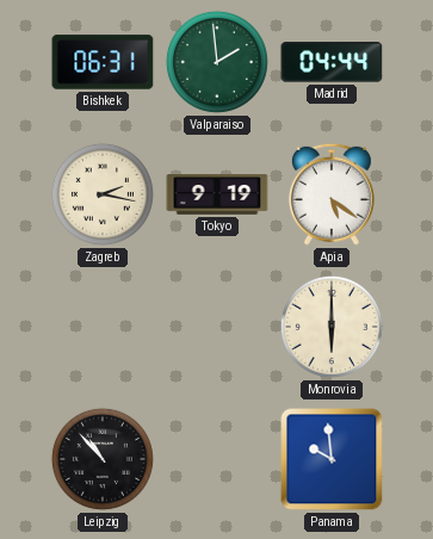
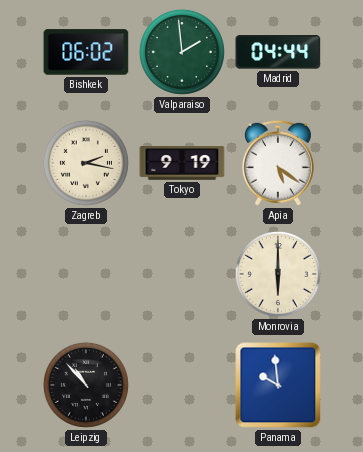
Bishkek: 06:31 -> 06:02 (86, 52)
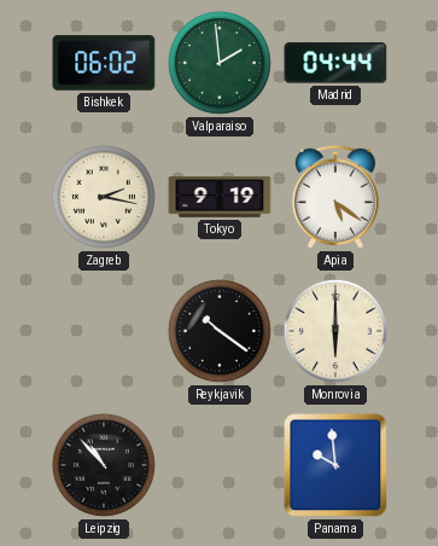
Reykjavik: none -> 10:21 (220, 331)
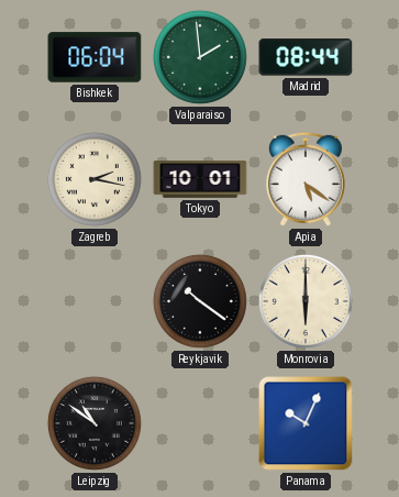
Bishkek: 06:02 -> 06:04 (95, 57)
Madrid: 04:44 -> 08:44 (306, 57)
Tokyo: 9:19 -> 10:01 (200, 179)
Leipzig: 10:53 -> 10:51 (95, 423)
Panama: 9:59 -> 10:04 (306, 423)
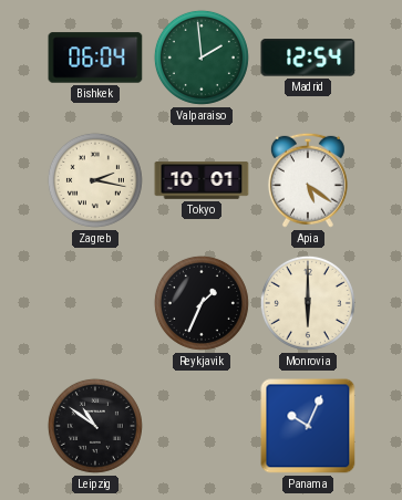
Madrid: 08:44 -> 12:54 (308, 58)
Reykjavik: 10:21 -> 1:34 (202, 303)
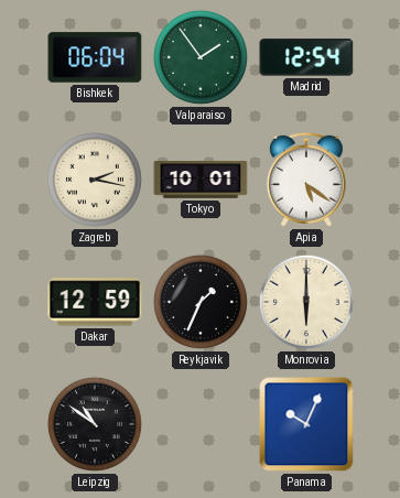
Valparaiso: 1:59 -> 1:54 (201, 57)
Dakar: none -> 12:59 (95, 302)
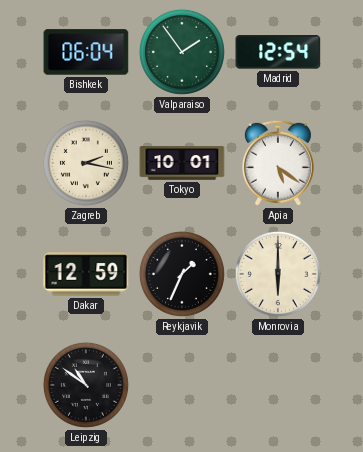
Panama: 10:04 -> none (306, 424)
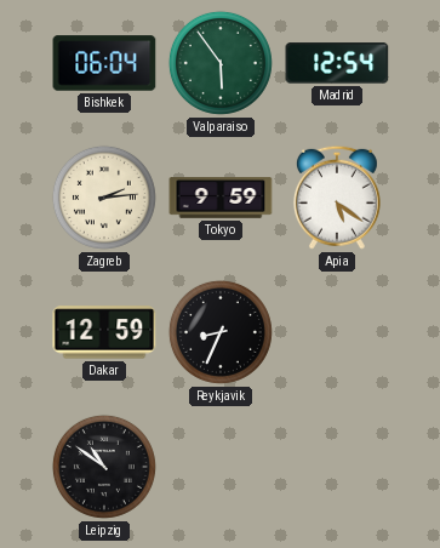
Valparaiso: 1:54 -> 5:54 (221, 63)
Zagreb: 2:17 -> 2:14 (104, 198)
Tokyo: 10:01 -> 9:59 (221, 198)
Reykjavik: 1:34 -> 8:34 (221, 332)
Monrovia: 6:00 -> none (278, 274)
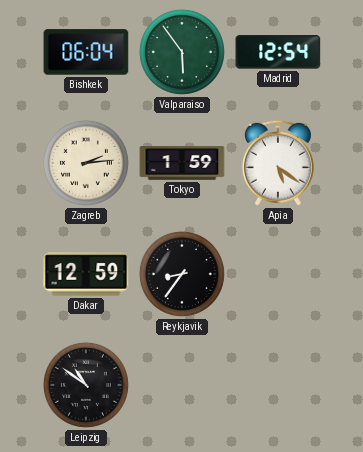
Tokyo: 9:59 -> 1:59 (182, 163)
Reykjavik: 8:34 -> 8:36 (182, 274)
